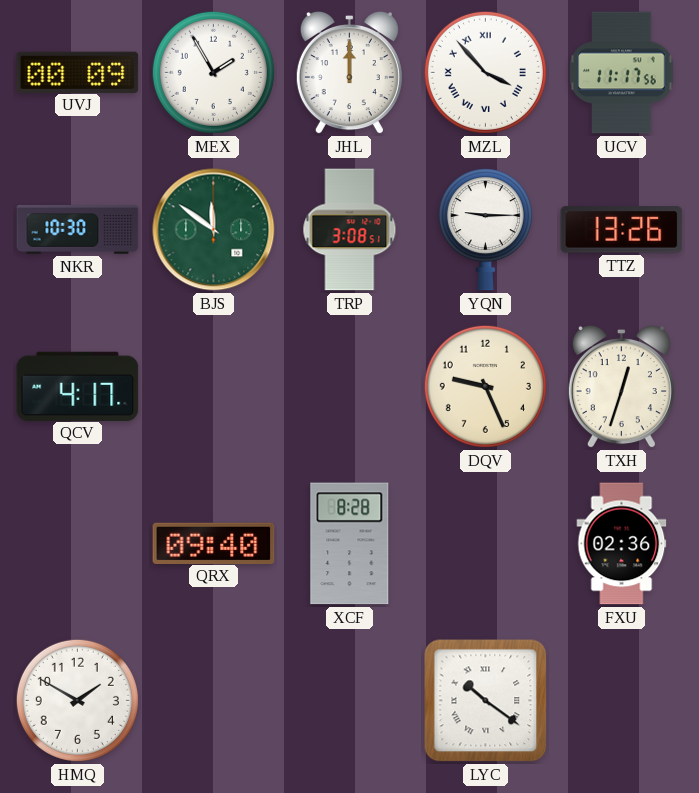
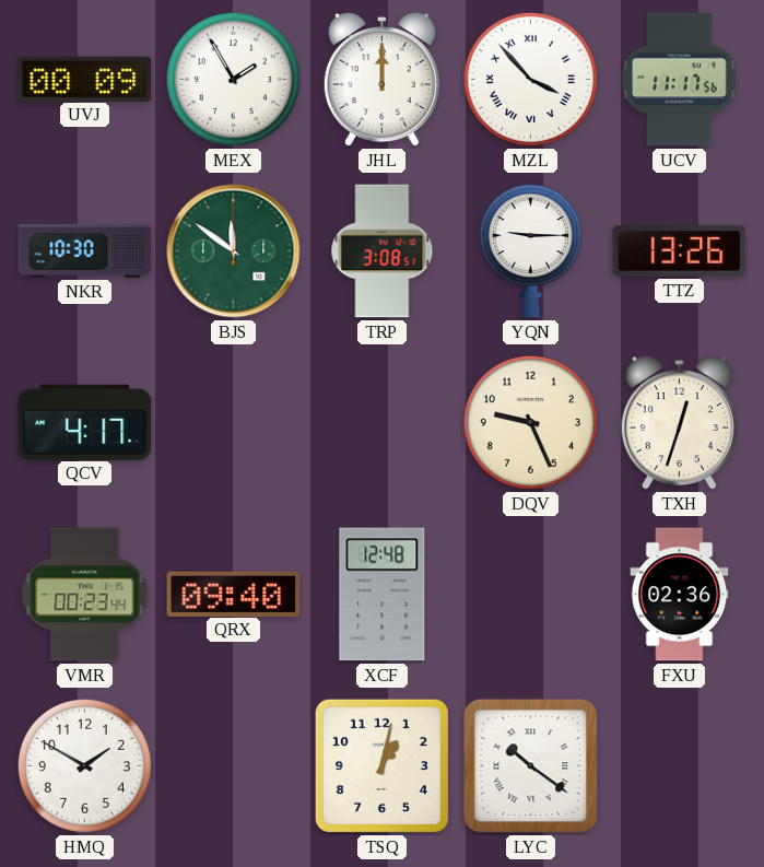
VMR: none -> 00:23 (85, 595)
XCF: 8:28 -> 12:48 (383, 595)
TSQ: none -> 1:02 (381, 765)
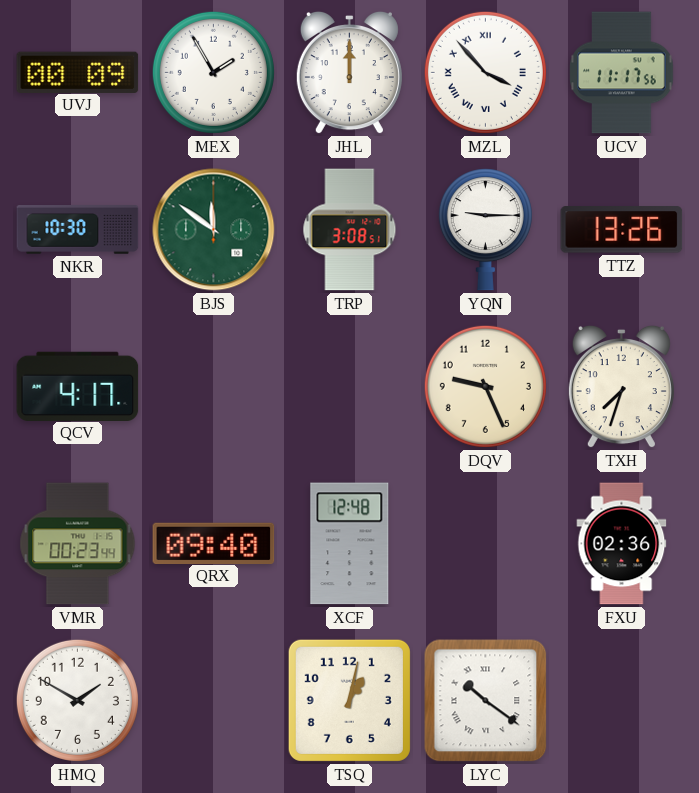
TXH: 12:33 -> 7:33 (621, 387)
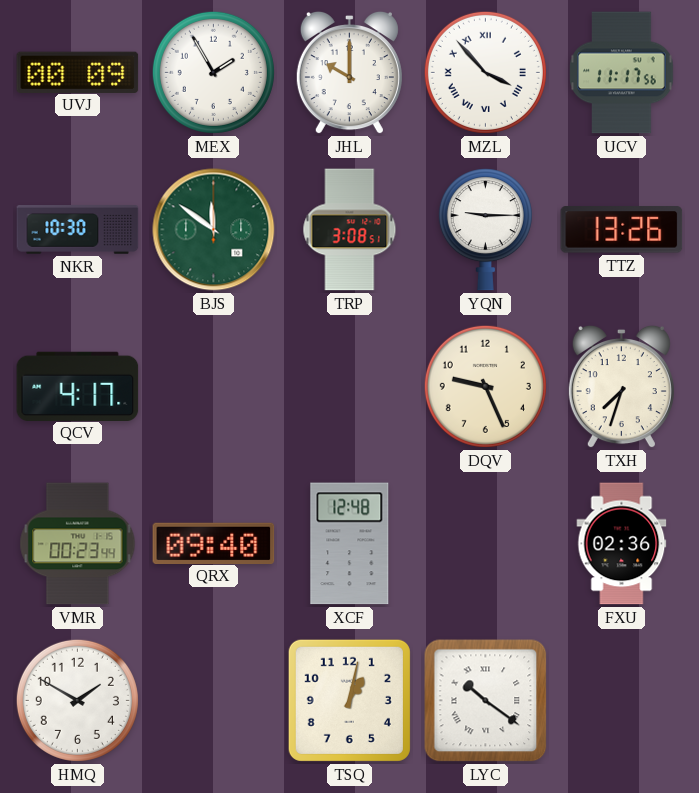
JHL: 12:00 -> 10:00 (349, 73)
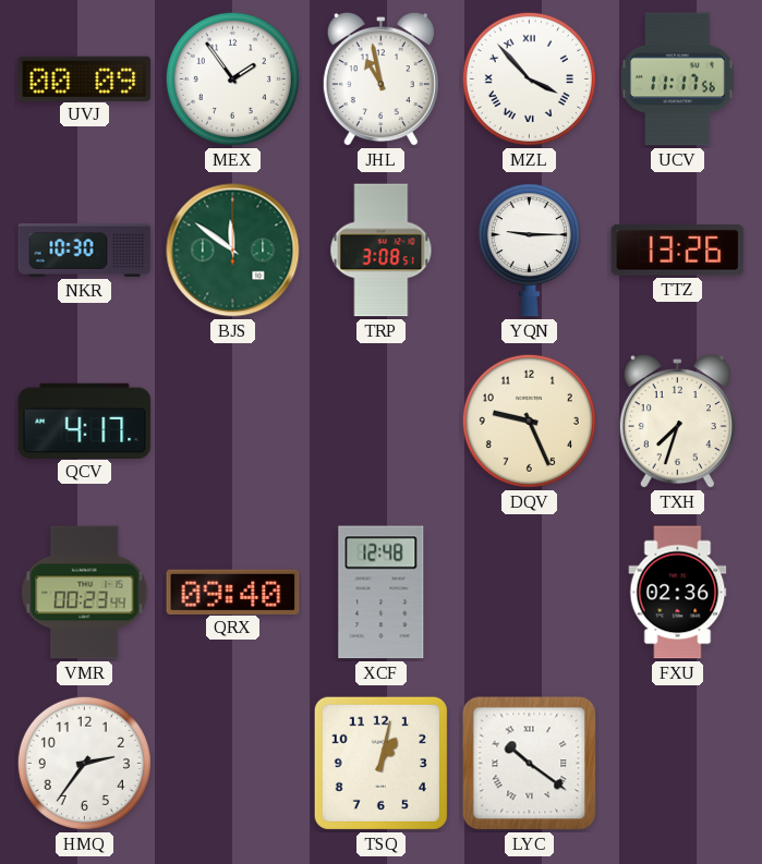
MEX: 1:55 -> 1:54 (232, 78)
JHL: 10:00 -> 10:58 (380, 80)
HMQ: 1:50 -> 2:36 (84, 763)
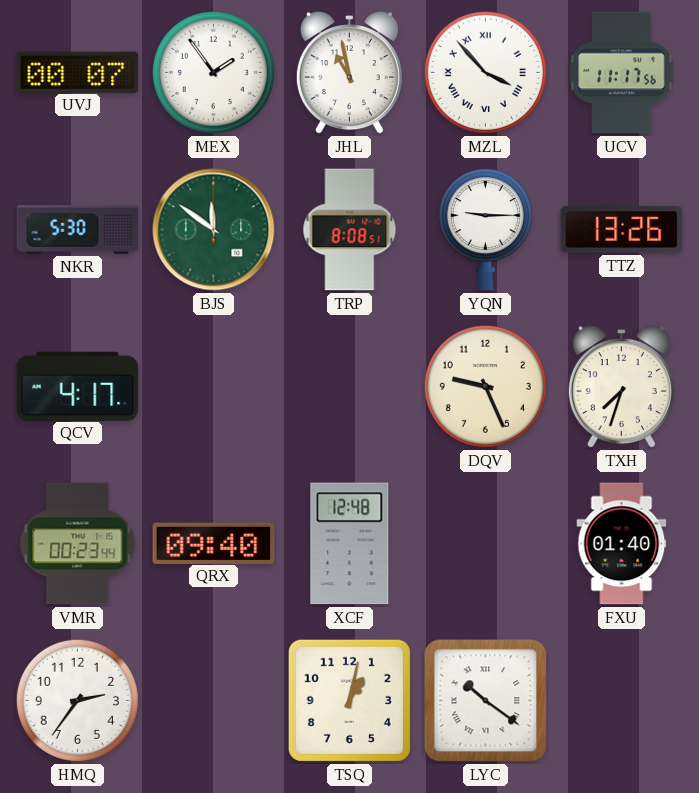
UVJ: 00:09 -> 00:07 (78, 72)
NKR: 10:30 -> 5:30 (78, 230)
TRP: 3:08 -> 8:08 (350, 230)
FXU: 02:36 -> 01:40 (622, 544)
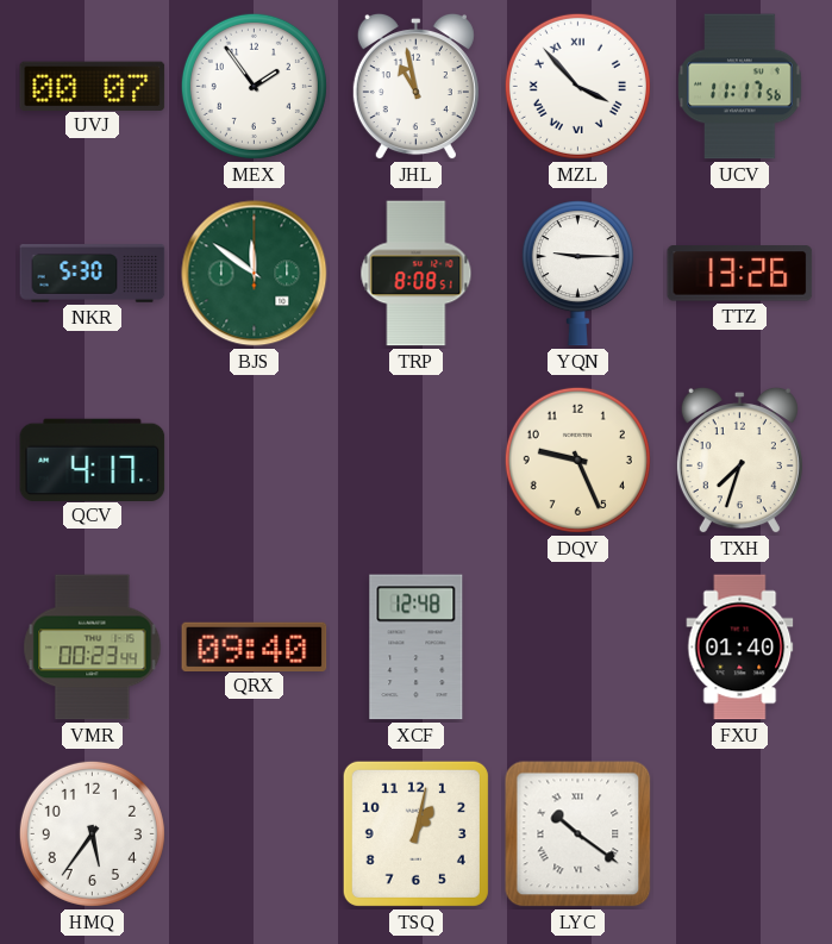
HMQ: 2:36 -> 5:36 (92, 833)
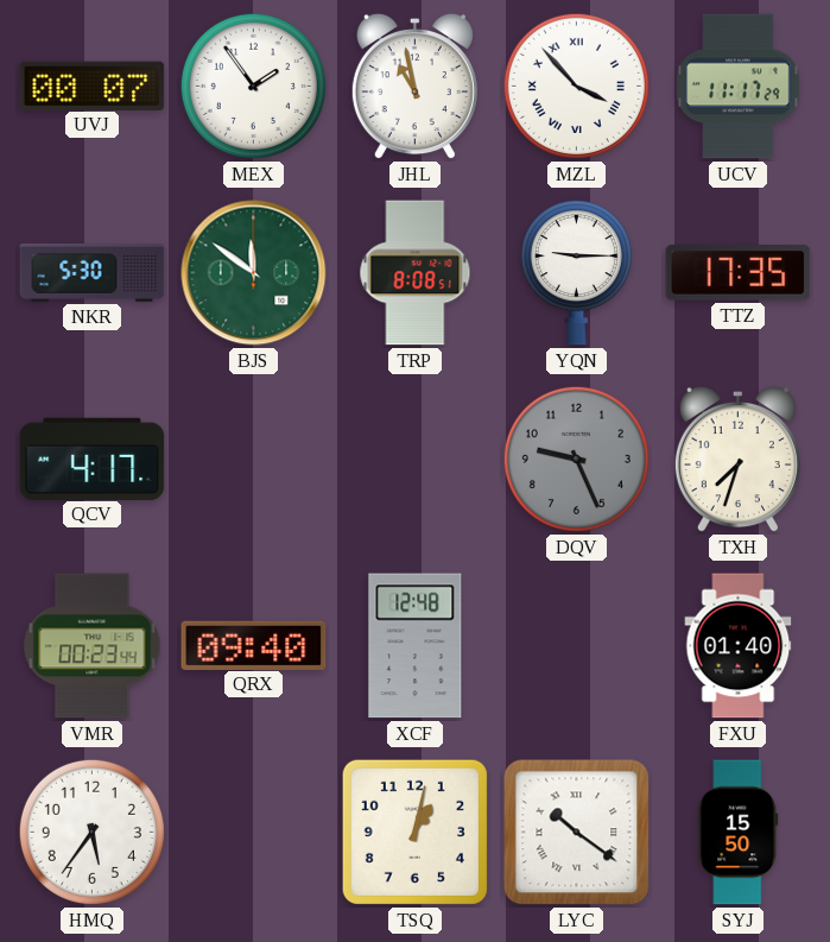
UCV: 11:17:56 -> 11:17:29 (739, 87)
TTZ: 13:26 -> 17:35 (739, 273)
DQV dial: cream -> grey (576, 459)
SYJ: none -> 15:50 (739, 833)
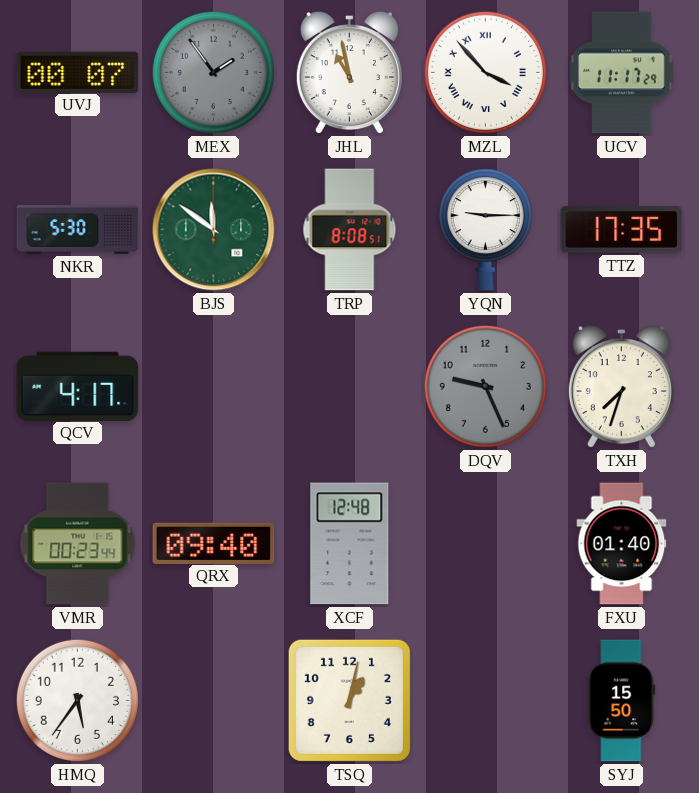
MEX dial: white -> grey (213, 72)
LYC: 10:21 -> none (577, 833)
